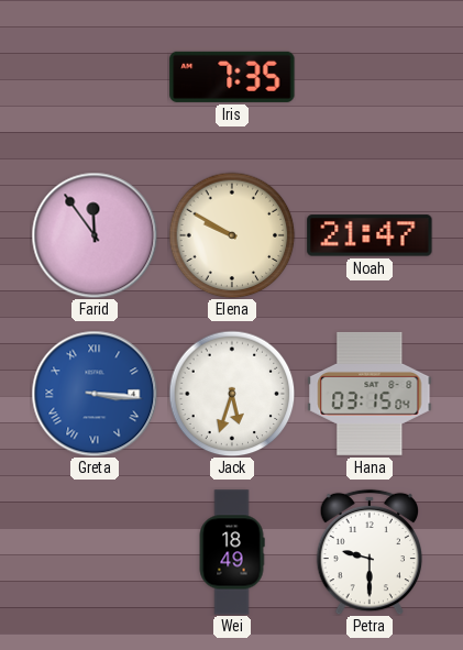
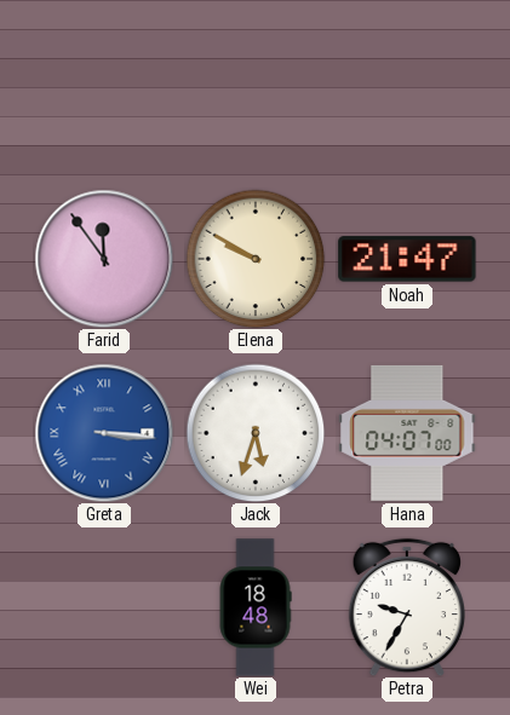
Iris: 7:35 -> none (232, 77)
Hana: 03:15 -> 04:07 (407, 433)
Wei: 18:49 -> 18:48 (256, 607)
Petra: 9:30 -> 9:35 (406, 607)
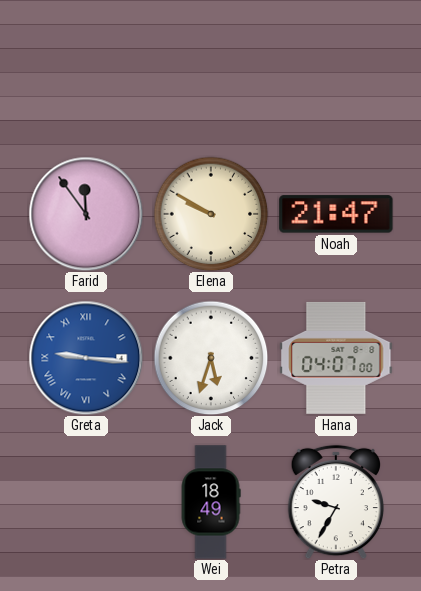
Greta: 3:16 -> 9:16 (86, 358)
Wei: 18:48 -> 18:49 (211, 502)
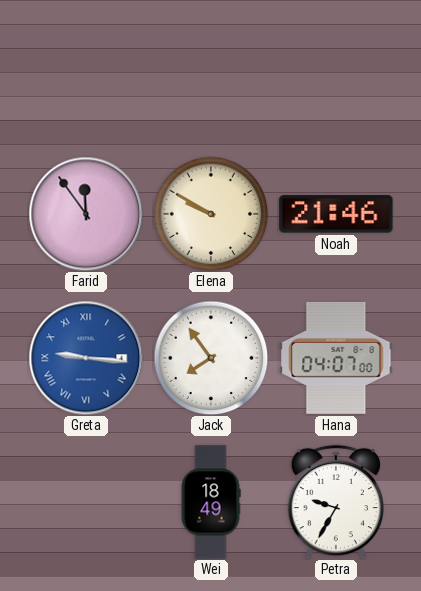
Noah: 21:47 -> 21:46 (336, 214)
Jack: 5:33 -> 7:54 (211, 358)
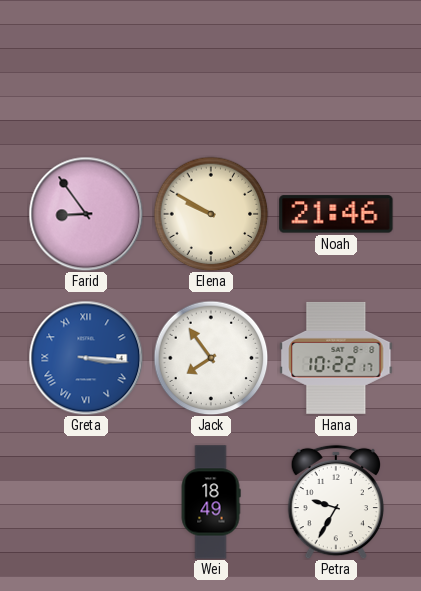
Farid: 11:54 -> 8:54 (86, 214)
Greta: 9:16 -> 3:16 (86, 358)
Hana: 04:07 -> 10:22 (336, 358)
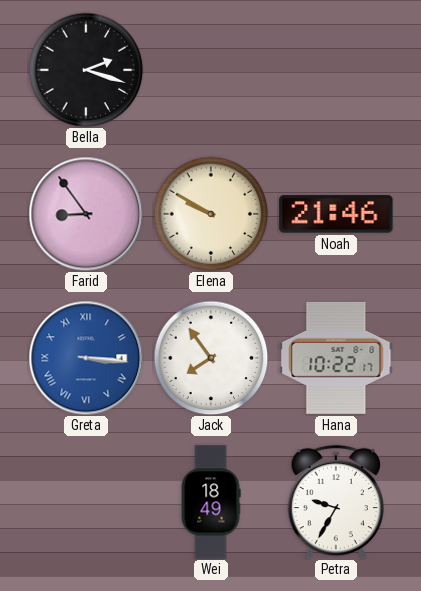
Bella: none -> 2:18 (86, 70)
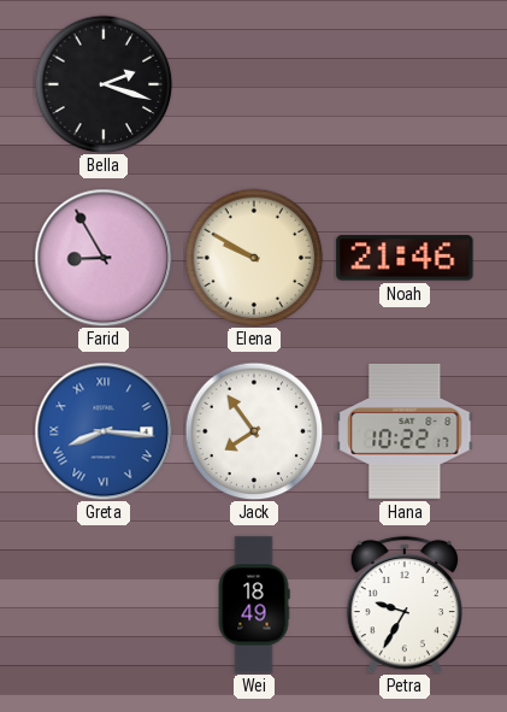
Farid: 8:54 -> 8:55 (104, 258)
Greta: 3:16 -> 8:16 (104, 431)
